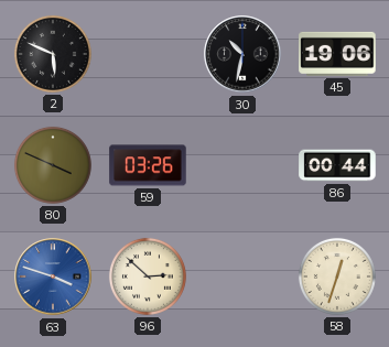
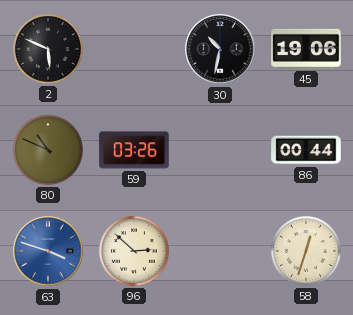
80: 3:49 -> 10:49 (48, 150)
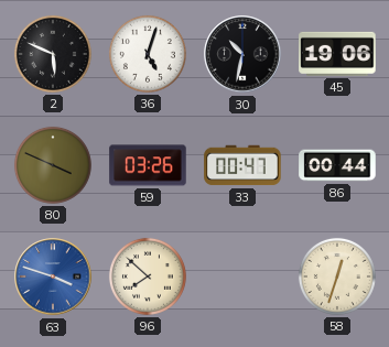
36: none -> 5:03 (148, 54)
80: 10:49 -> 3:49 (53, 165)
33: none -> 00:47 (242, 165)
96: 2:52 -> 7:52 (148, 276)
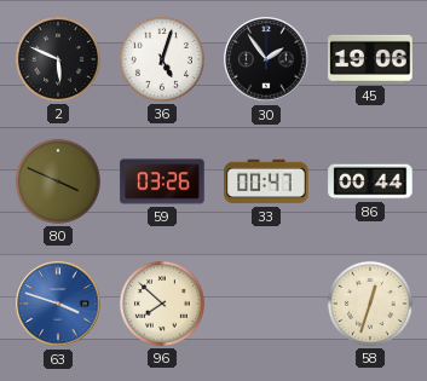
30: 10:32 -> 1:54 (266, 59)
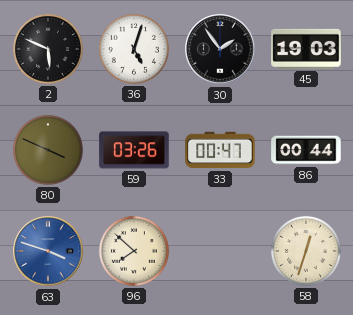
45: 19:06 -> 19:03 (306, 49)
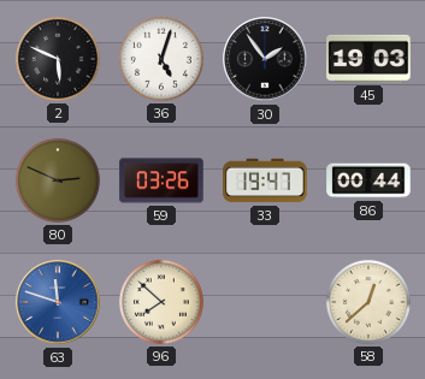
80: 3:49 -> 2:49 (58, 180)
33: 00:47 -> 19:47 (265, 180)
63: 3:48 -> 11:48 (58, 302)
58: 12:33 -> 12:38 (368, 302)
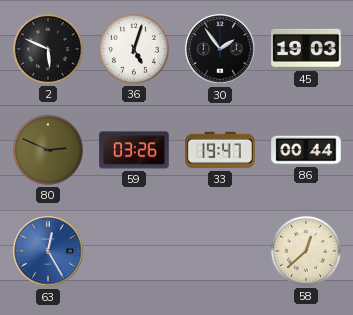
63: 11:48 -> 12:25 (48, 251)
96: 7:52 -> none (161, 302)
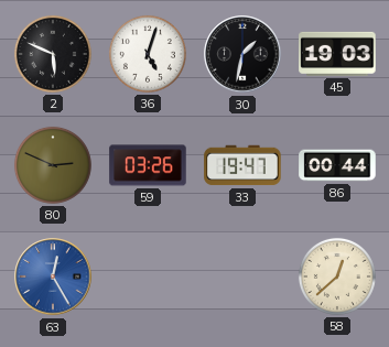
30: 1:54 -> 1:32 (242, 54)
